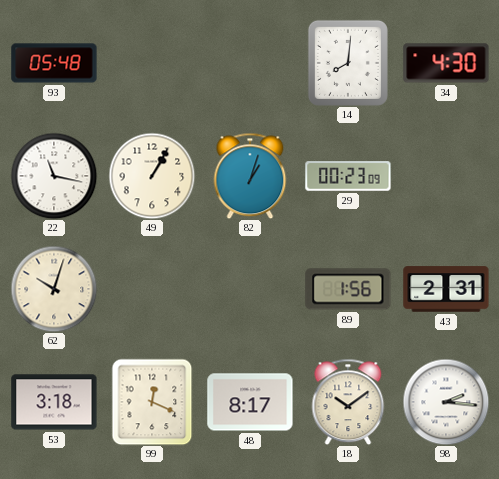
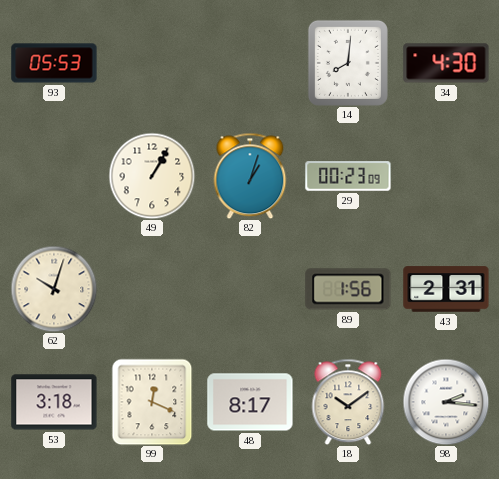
93: 05:48 -> 05:53 (54, 63)
22: 11:17 -> none (54, 176)
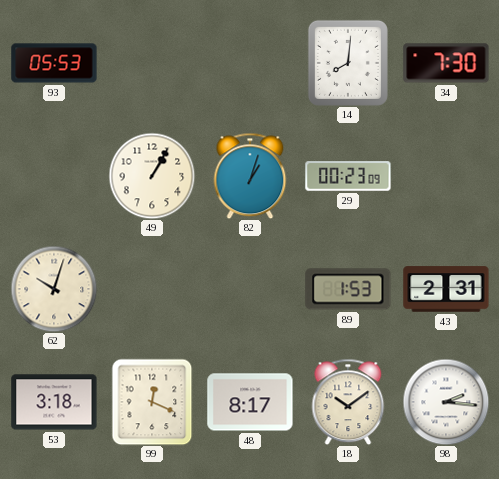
34: 4:30 -> 7:30 (446, 63)
89: 1:56 -> 1:53 (348, 289)
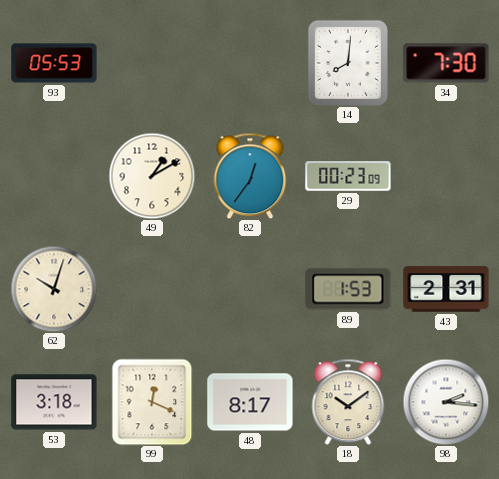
49: 1:05 -> 1:10 (152, 176)
82: 1:03 -> 12:36 (250, 176)
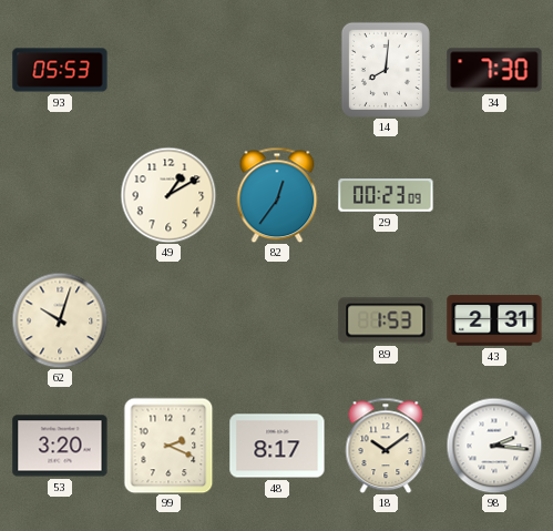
53: 3:18 -> 3:20 (60, 446)
99: 12:19 -> 2:19 (168, 446)
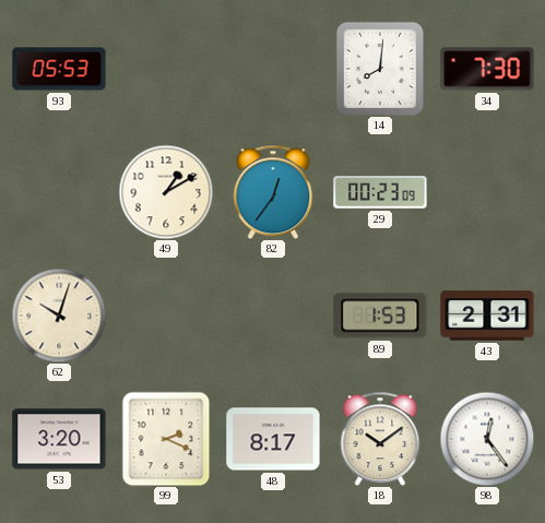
98: 2:16 -> 12:24 (487, 439)
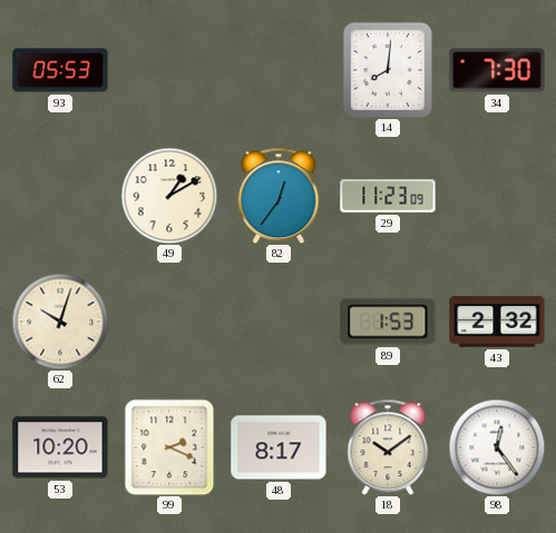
29: 00:23 -> 11:23 (388, 196)
43: 2:31 -> 2:32 (497, 322)
53: 3:20 -> 10:20 (60, 447)
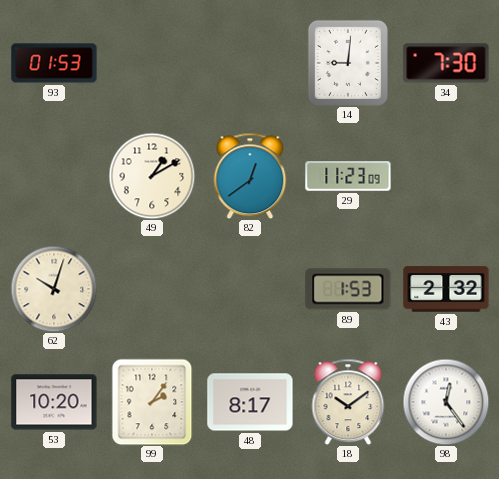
93: 05:53 -> 01:53 (54, 63)
14: 8:01 -> 9:01 (348, 63)
82: 12:36 -> 12:39 (250, 176)
99: 2:19 -> 2:06 (152, 402)
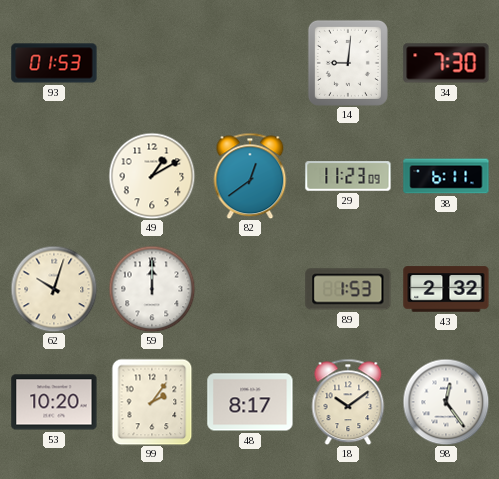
38: none -> 6:11 (446, 176)
59: none -> 12:00 (152, 289)
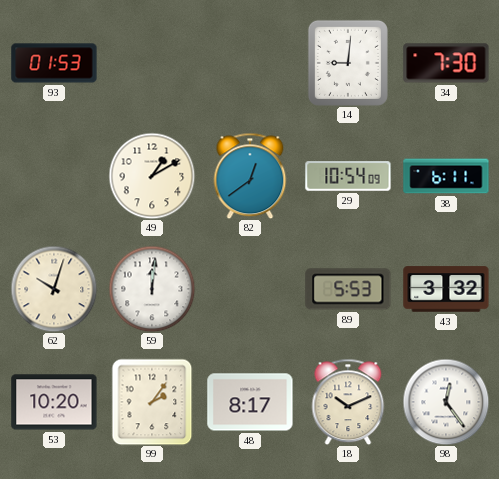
29: 11:23 -> 10:54 (348, 176)
59: 12:00 -> 12:01 (152, 289)
89: 1:53 -> 5:53 (348, 289)
43: 2:32 -> 3:32 (446, 289)
18: 10:09 -> 10:11 (348, 402)
